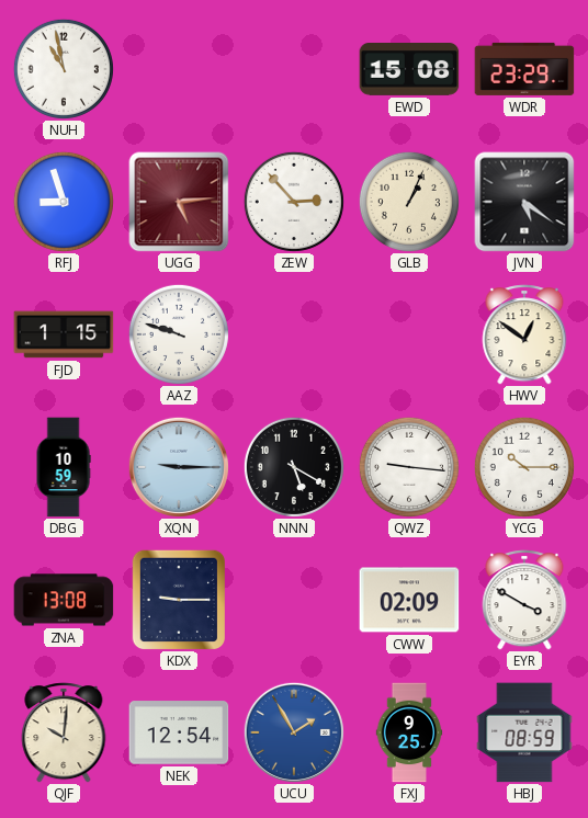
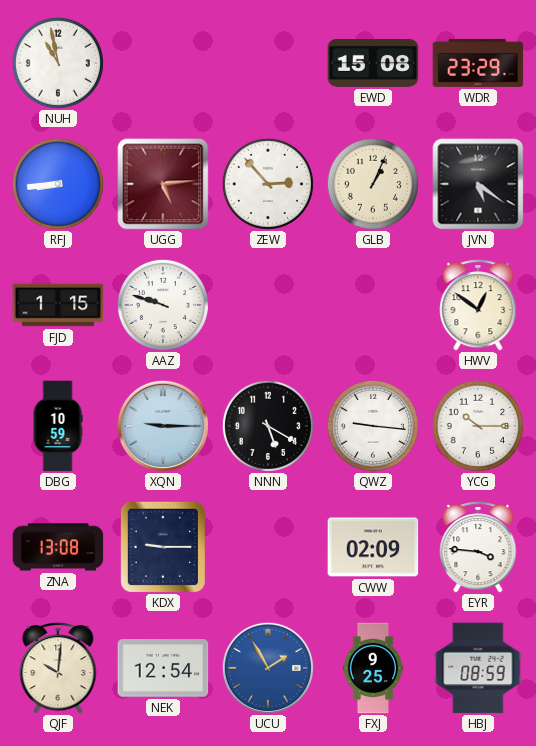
RFJ: 8:57 -> 8:44 (58, 184)
EYR: 3:50 -> 3:46 (478, 547)
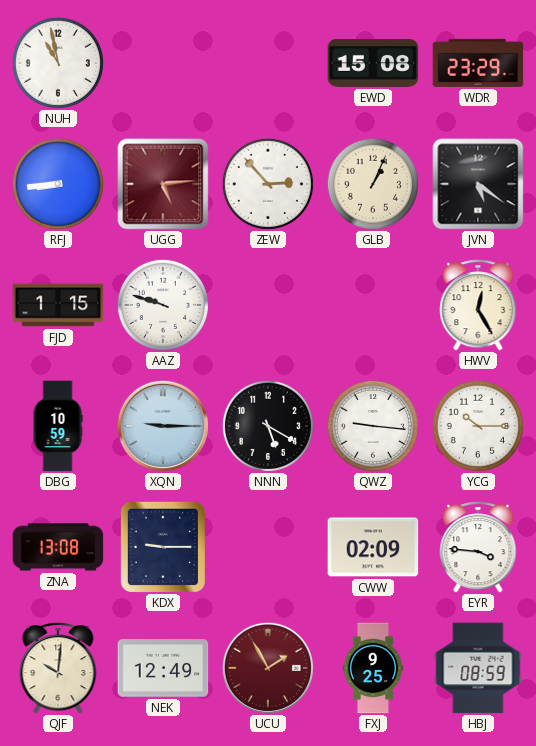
HWV: 12:51 -> 12:25 (478, 305)
NEK: 12:54 -> 12:49 (163, 668)
UCU dial: blue -> burgundy (268, 668)
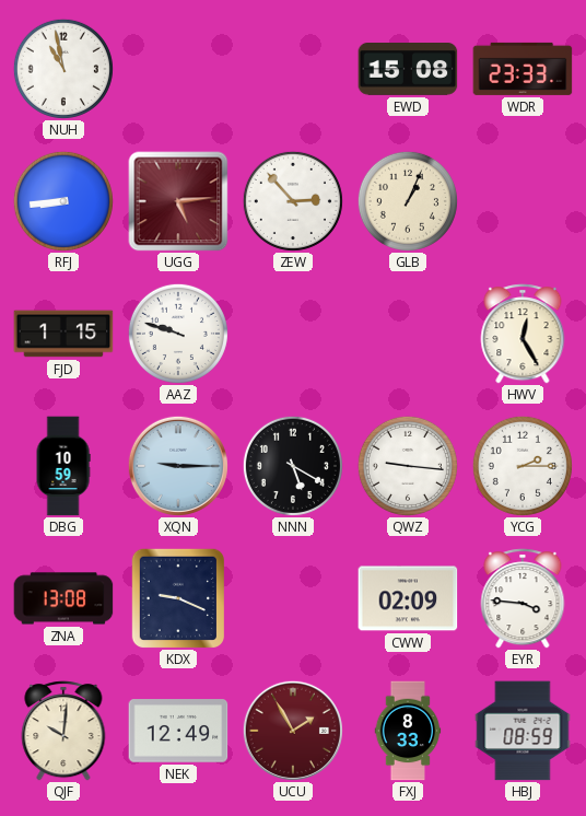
WDR: 23:29 -> 23:33 (523, 69)
JVN: 5:21 -> none (478, 184)
YCG: 10:15 -> 2:15 (523, 466)
KDX: 9:15 -> 9:19 (177, 597)
FXJ: 9:25 -> 8:33 (408, 731)
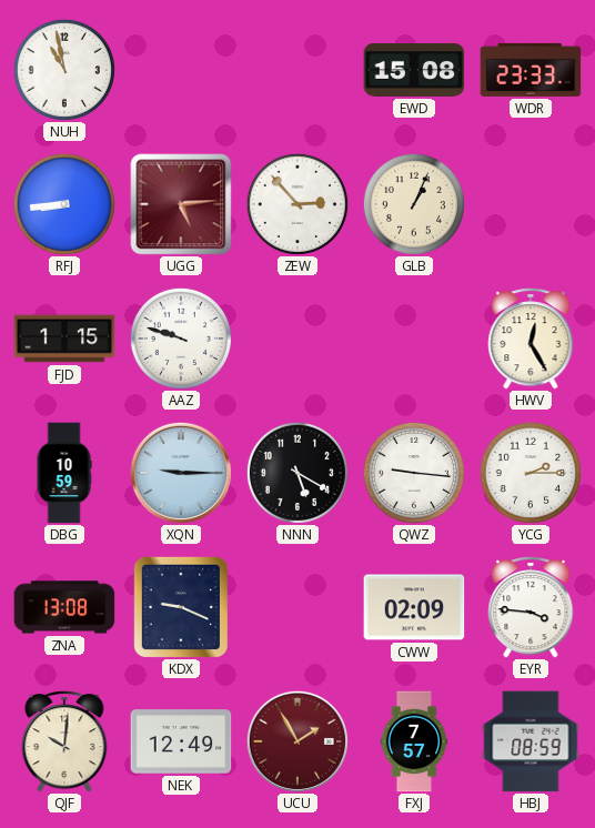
FXJ: 8:33 -> 7:57 (414, 741)
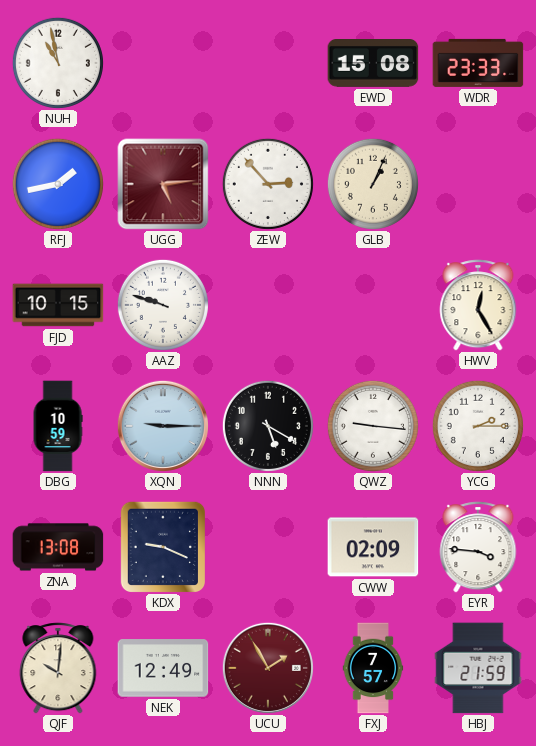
RFJ: 8:44 -> 1:43 (58, 184)
FJD: 1:15 -> 10:15 (58, 305)
HBJ: 08:59 -> 21:59 (478, 668)
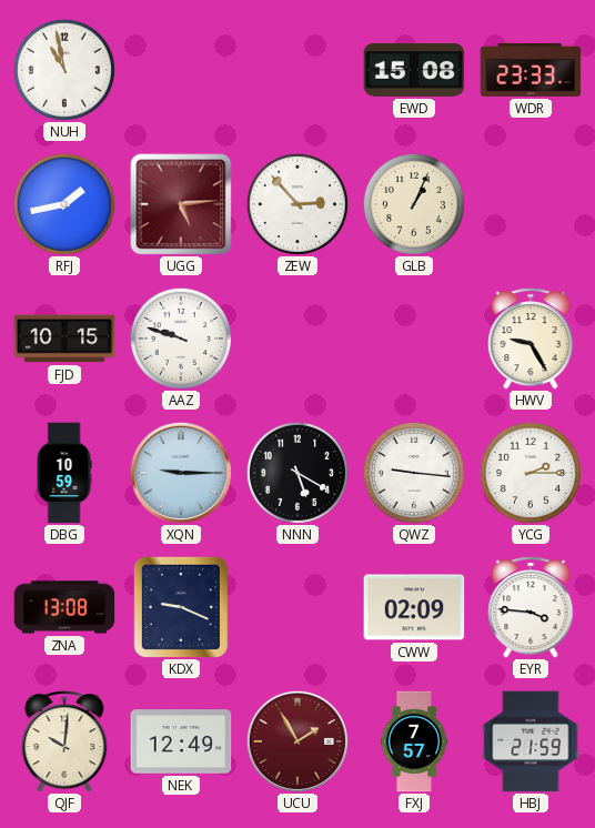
HWV: 12:25 -> 9:25 (531, 339)
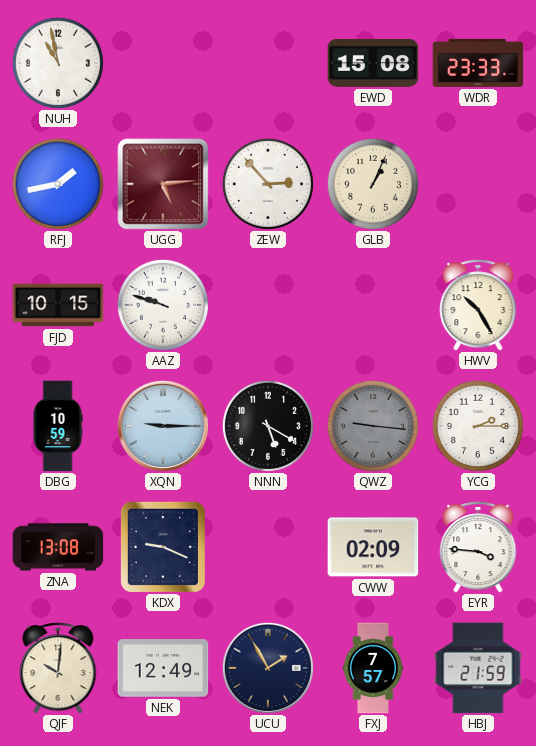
HWV: 9:25 -> 10:25 (478, 305)
QWZ dial: white -> grey (373, 426)
UCU dial: burgundy -> navy (268, 668)
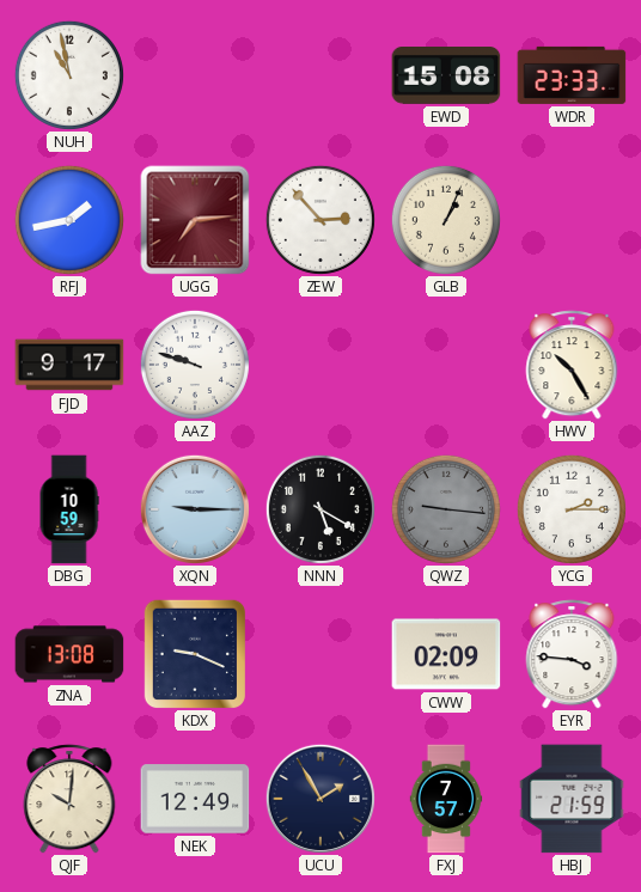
UGG: 5:14 -> 7:14 (195, 220)
FJD: 10:15 -> 9:17 (69, 365)
